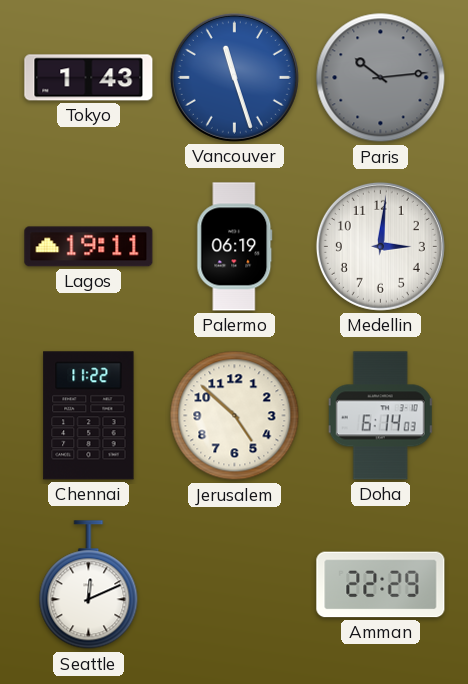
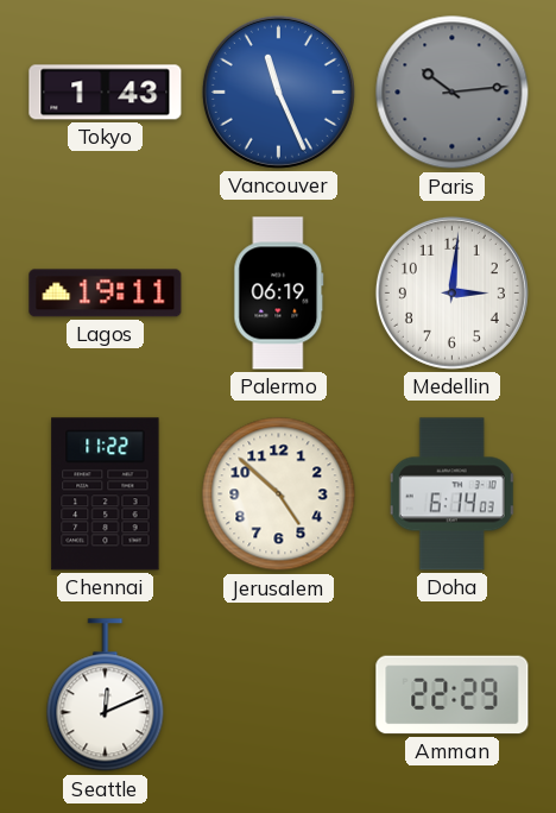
Vancouver: 11:27 -> 11:26 (278, 92)
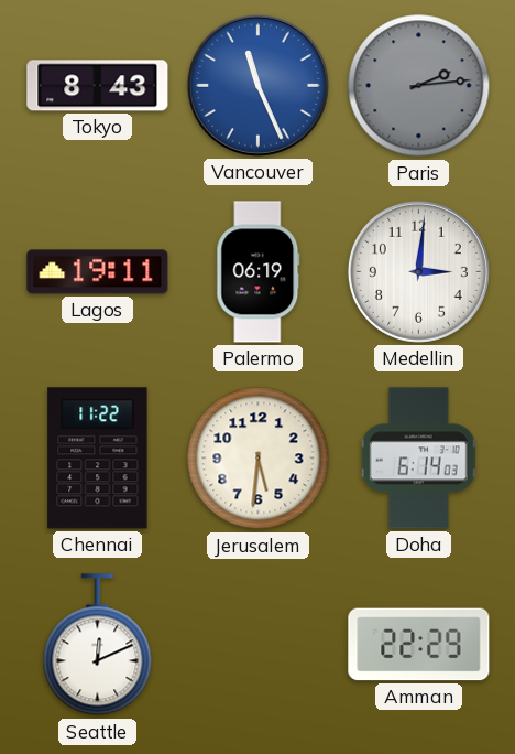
Tokyo: 1:43 -> 8:43 (98, 86)
Paris: 10:14 -> 2:14 (419, 86)
Jerusalem: 4:52 -> 5:31 (259, 459)
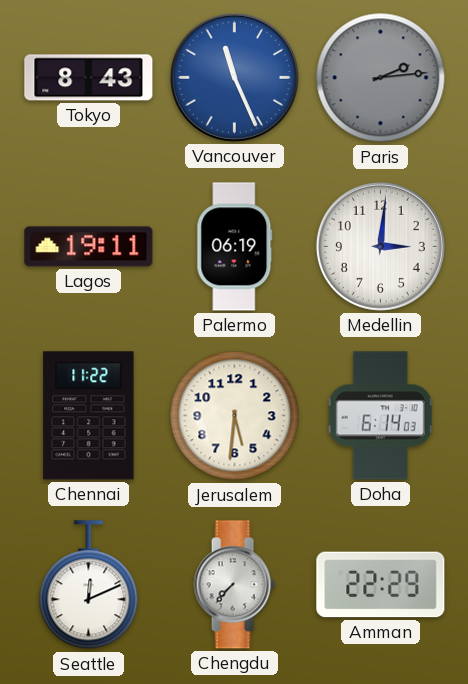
Chengdu: none -> 7:37 (234, 585)
